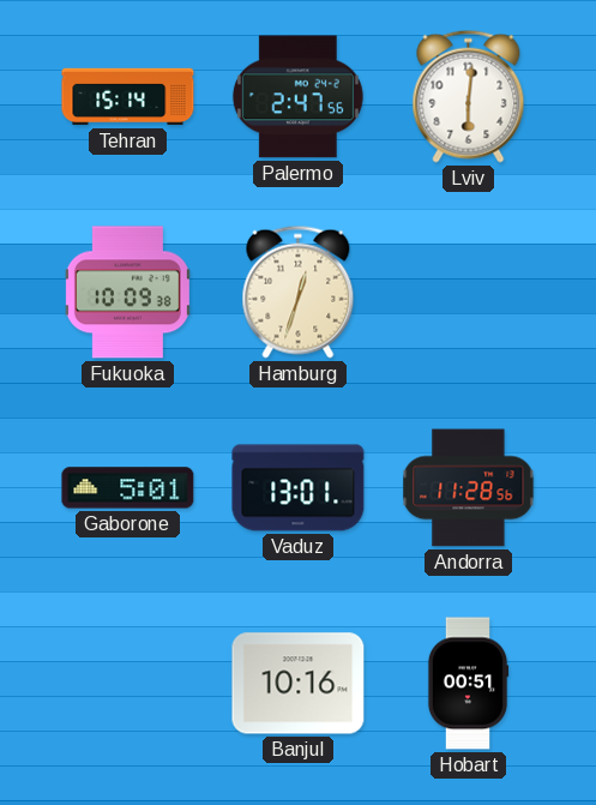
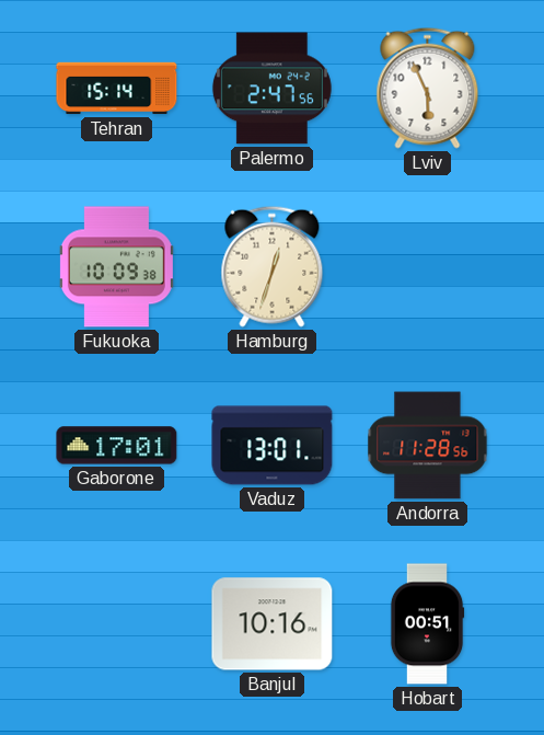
Lviv: 6:01 -> 5:56 (428, 88)
Gaborone: 5:01 -> 17:01 (117, 446)
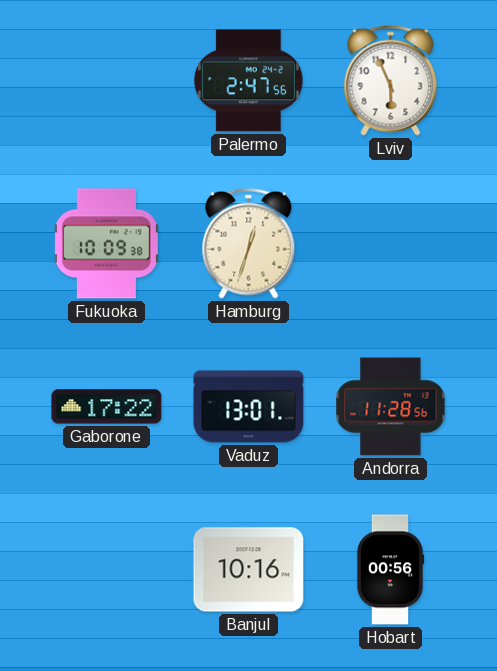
Tehran: 15:14 -> none (117, 89)
Gaborone: 17:01 -> 17:22 (107, 407)
Hobart: 00:51 -> 00:56 (390, 570)
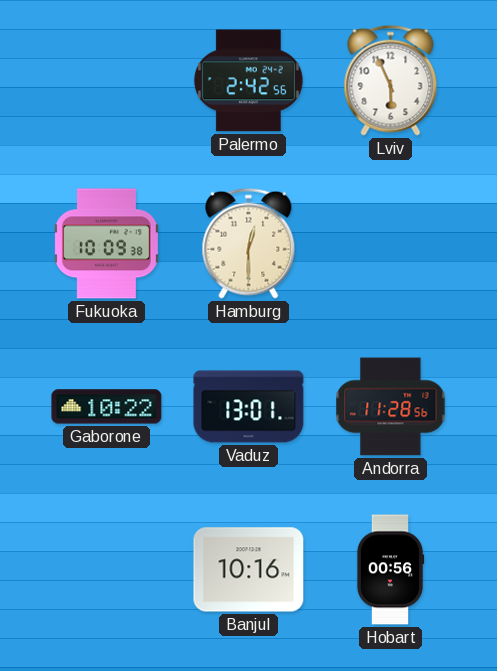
Palermo: 2:47 -> 2:42 (248, 81)
Hamburg: 12:33 -> 12:30 (249, 243)
Gaborone: 17:22 -> 10:22 (107, 407)
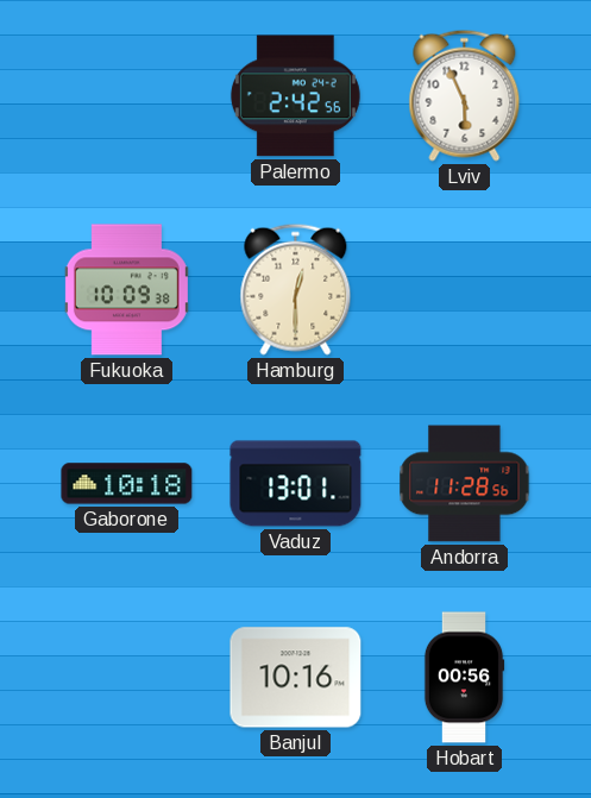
Gaborone: 10:22 -> 10:18 (127, 484)
